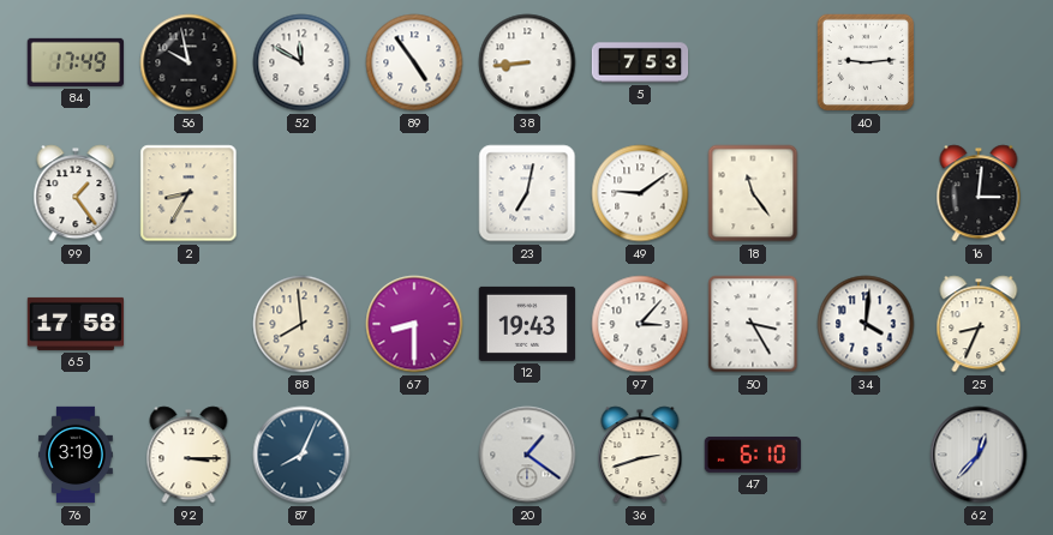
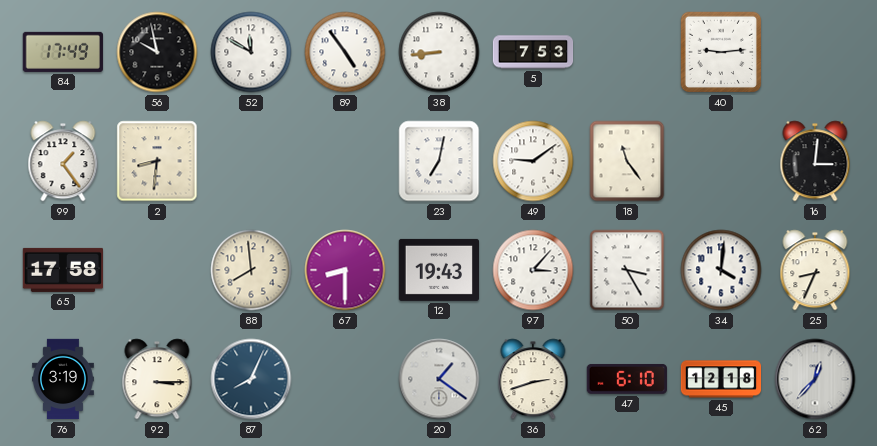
2: 8:35 -> 8:31 (157, 161)
45: none -> 12:18 (721, 379)
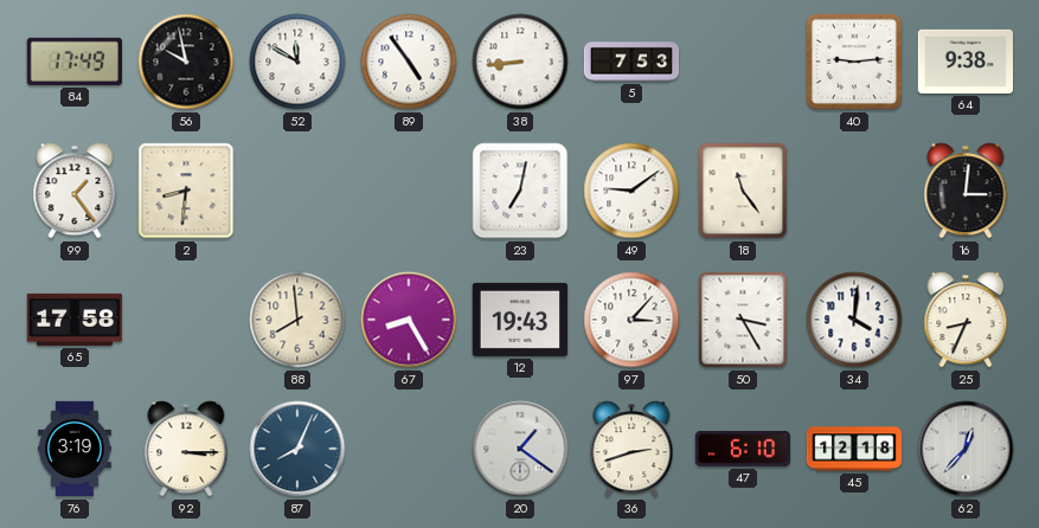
64: none -> 9:38 (966, 62)
67: 8:30 -> 8:25 (409, 320)
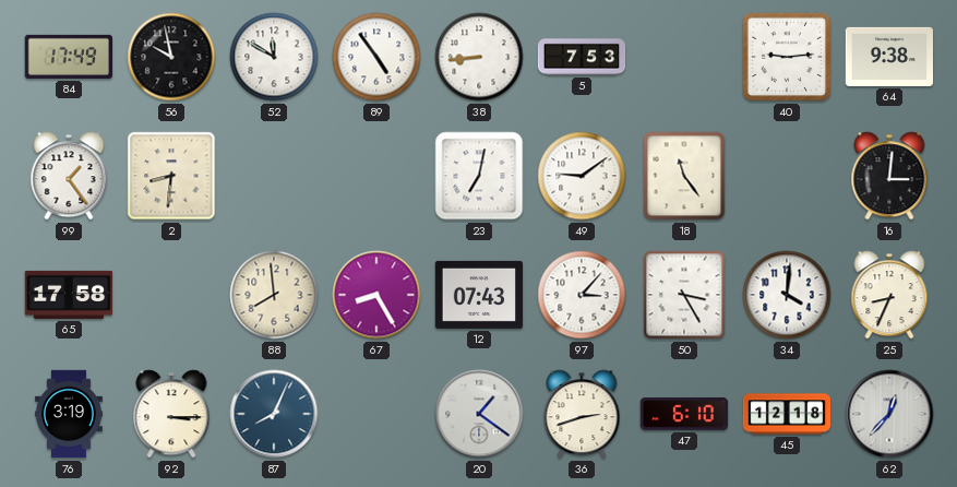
12: 19:43 -> 07:43 (478, 295)
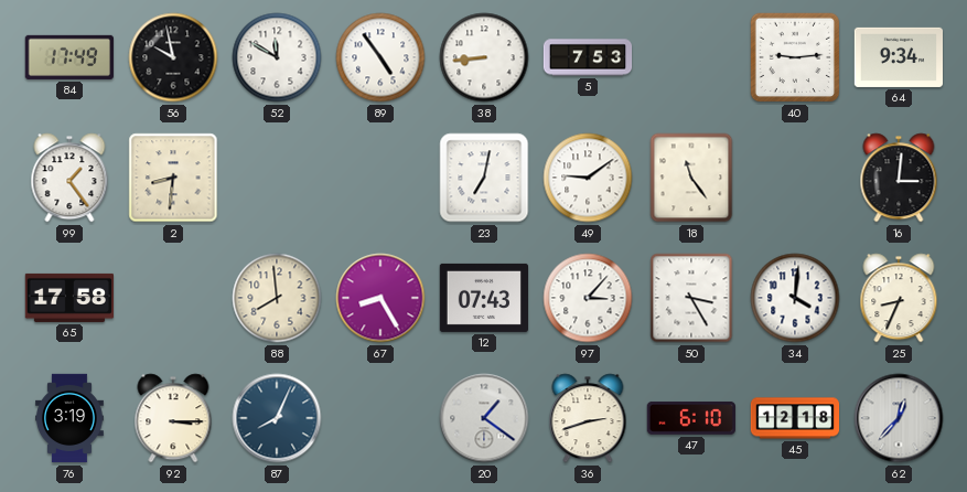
64: 9:38 -> 9:34 (899, 57)
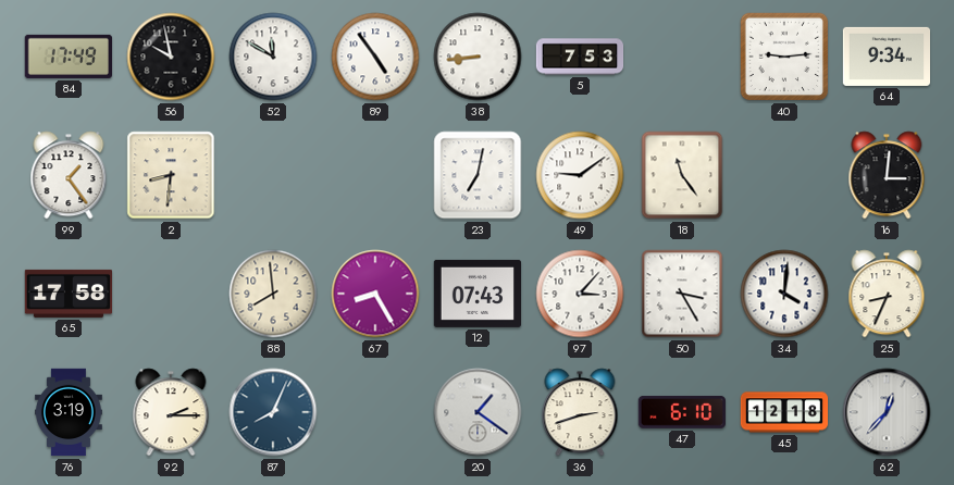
92: 3:15 -> 2:15 (171, 412)
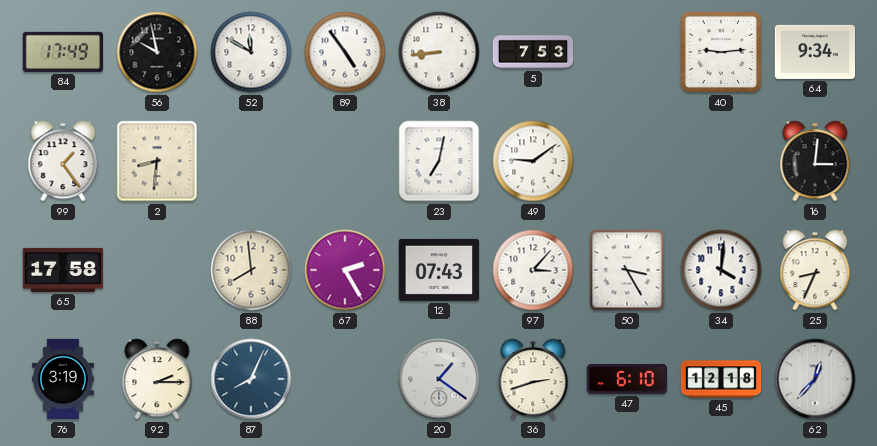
18: 11:24 -> none (682, 175)
67: 8:25 -> 2:25 (345, 270)
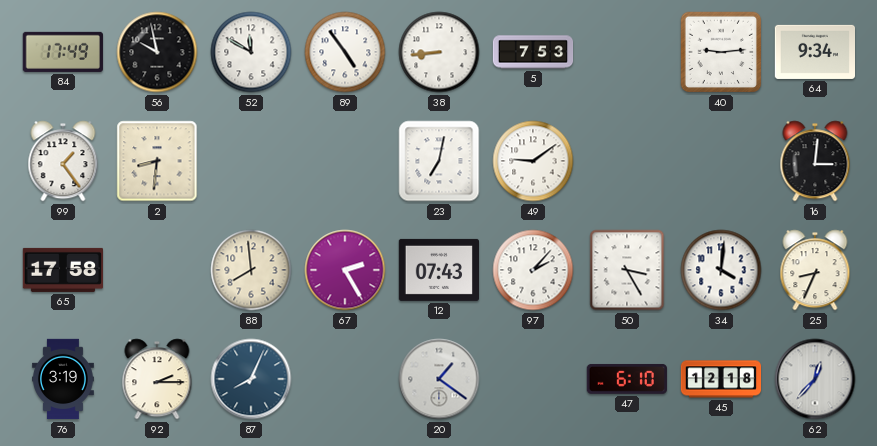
97: 3:07 -> 2:07 (533, 270)
36: 2:42 -> none (533, 379)
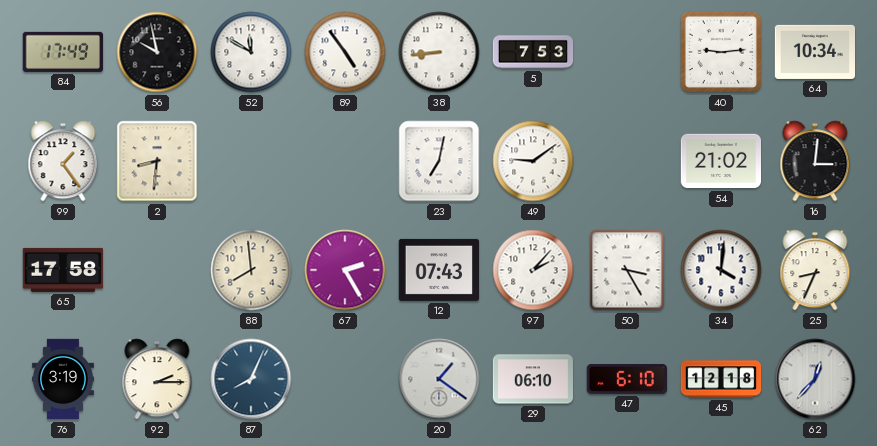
64: 9:34 -> 10:34 (815, 52)
54: none -> 21:02 (720, 161)
29: none -> 06:10 (532, 379)
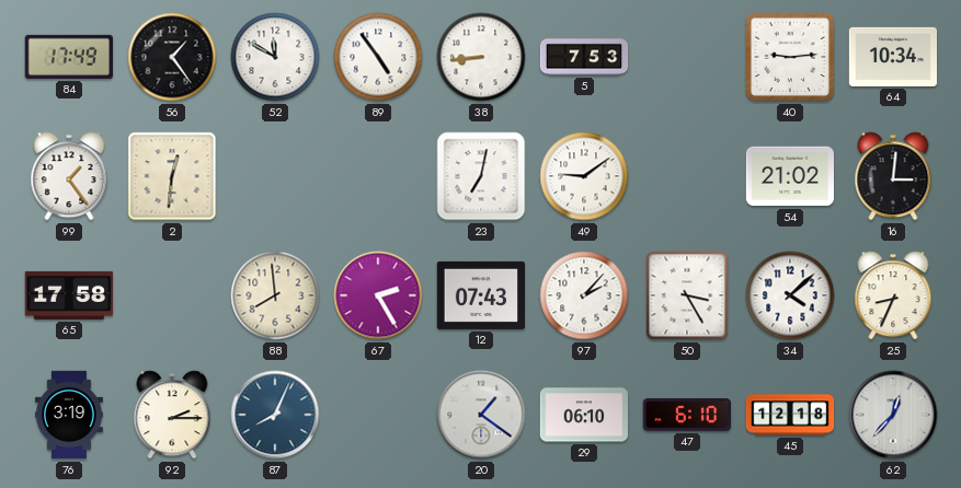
56: 9:58 -> 1:24 (172, 57)
2: 8:31 -> 12:31 (172, 176)
34: 4:01 -> 4:08 (790, 295)
